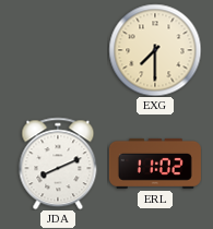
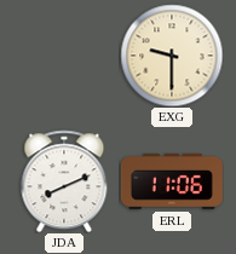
EXG: 7:30 -> 9:30 (172, 56)
ERL: 11:02 -> 11:06 (172, 181)
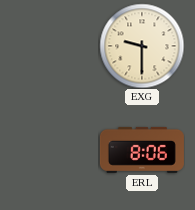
JDA: 8:11 -> none (64, 181)
ERL: 11:06 -> 8:06 (142, 150)
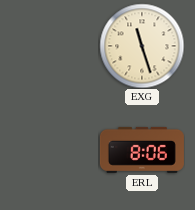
EXG: 9:30 -> 11:27 (142, 46)
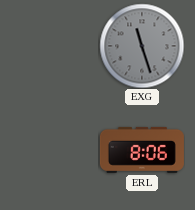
EXG dial: cream -> grey (142, 46)
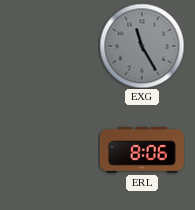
EXG: 11:27 -> 11:25 (142, 46)
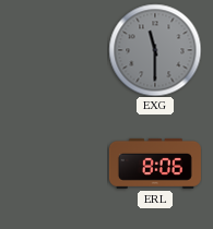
EXG: 11:25 -> 11:30 (155, 50)
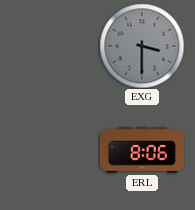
EXG: 11:30 -> 3:30 (142, 46)
